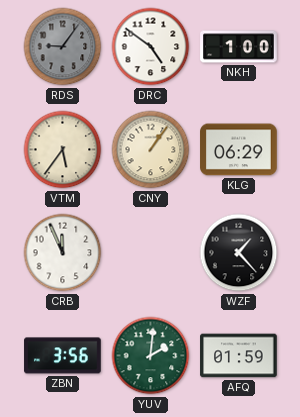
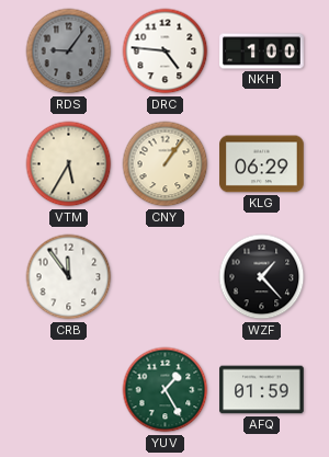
DRC: 4:51 -> 4:46 (166, 52)
VTM: 5:36 -> 5:35 (69, 164)
CRB: 11:56 -> 11:54 (69, 277)
ZBN: 3:56 -> none (63, 356)
YUV: 2:01 -> 1:25 (166, 390)
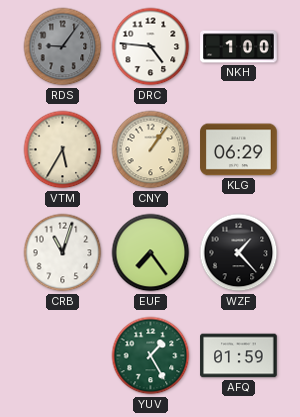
CRB: 11:54 -> 11:03 (63, 253)
EUF: none -> 7:24 (151, 253)
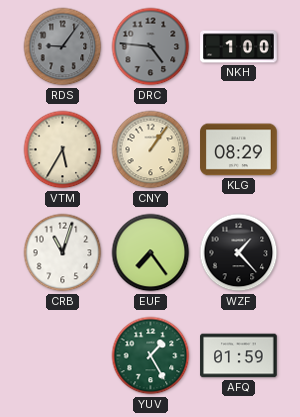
DRC dial: white -> grey (151, 47)
KLG: 06:29 -> 08:29 (239, 150)
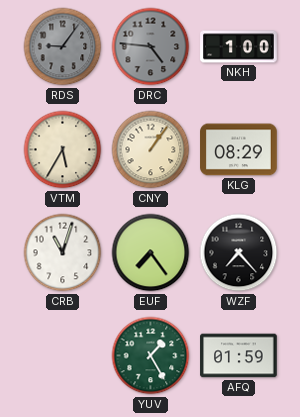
WZF: 1:23 -> 7:23 (239, 253)
